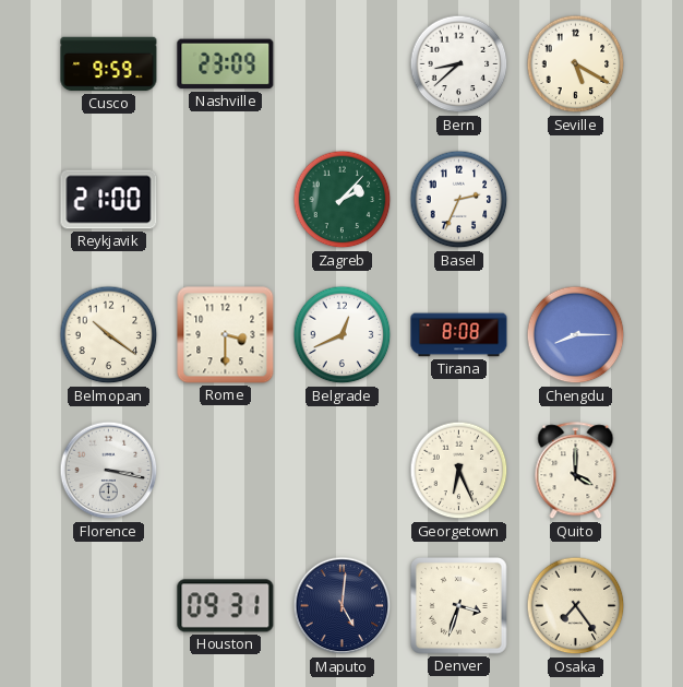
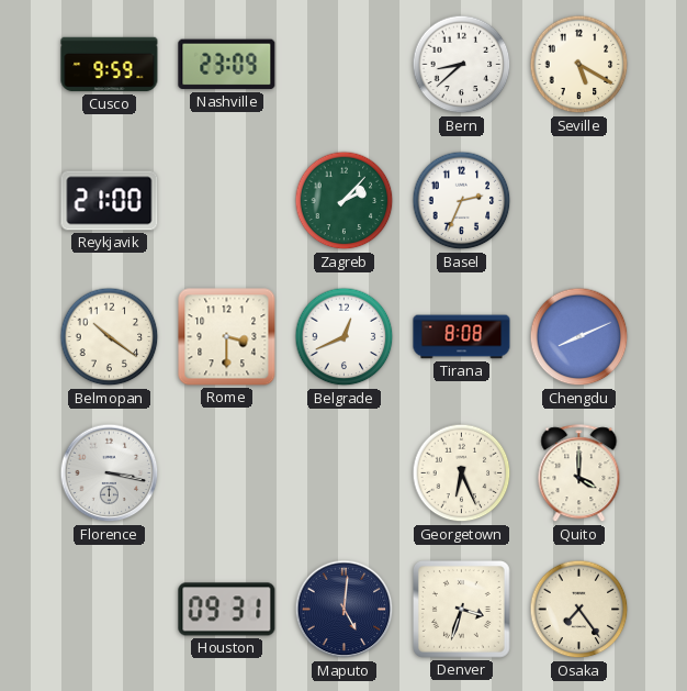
Chengdu: 8:15 -> 8:11 (579, 337)
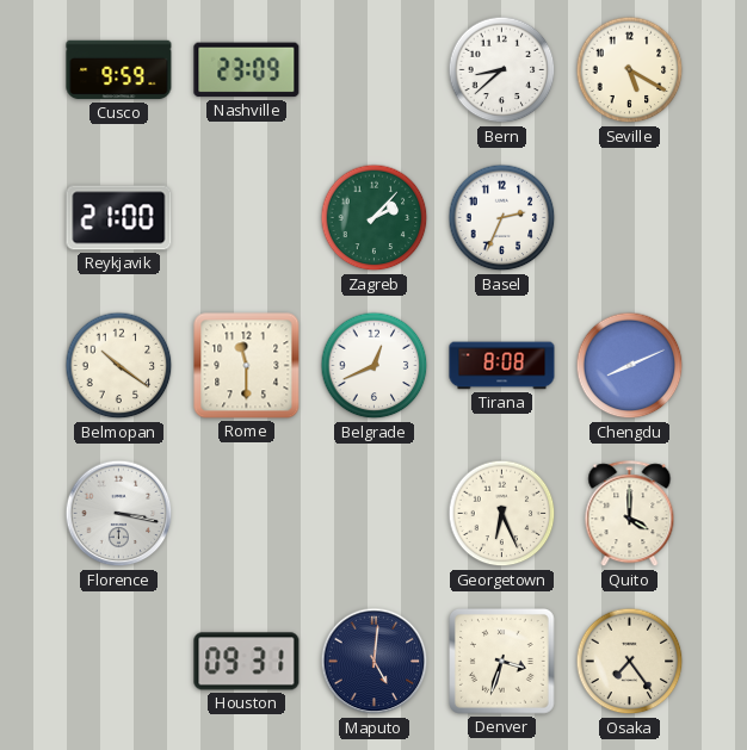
Rome: 3:30 -> 11:30 (247, 366)
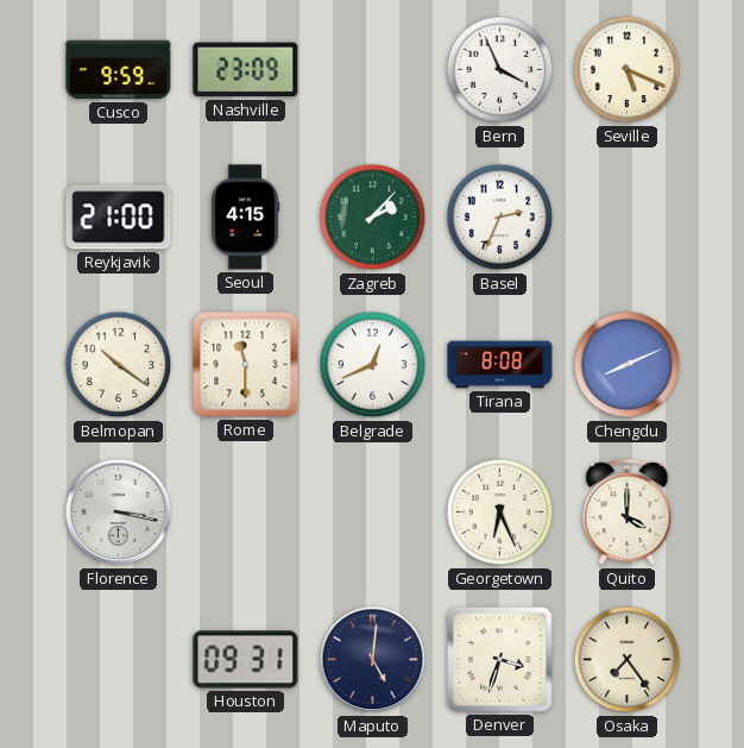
Bern: 8:38 -> 3:56 (500, 70)
Seville: 5:20 -> 5:19 (628, 70)
Seoul: none -> 4:15 (245, 218)
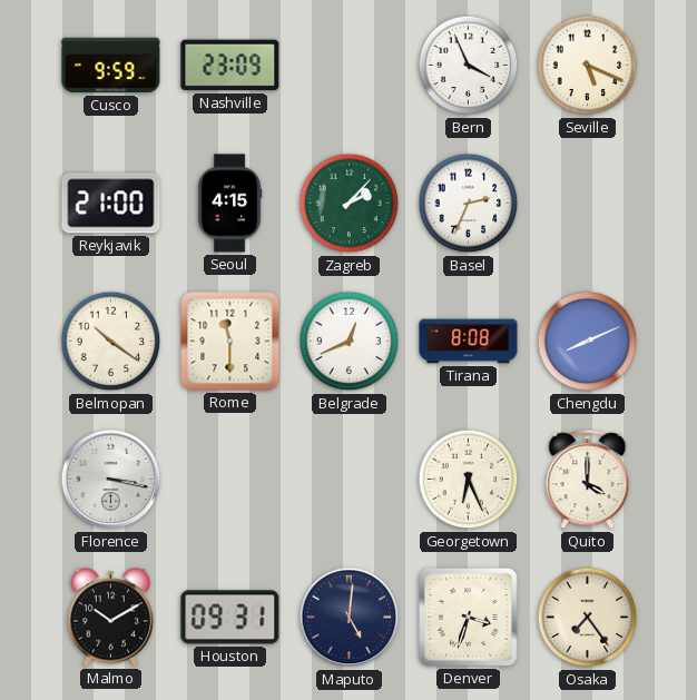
Malmo: none -> 10:10 (110, 618)
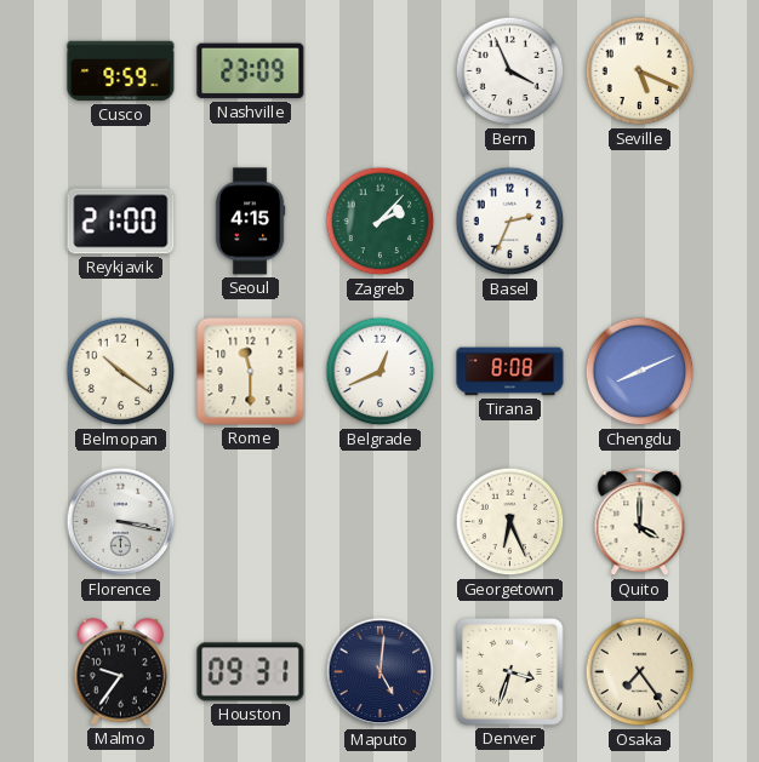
Malmo: 10:10 -> 9:36 (120, 672)
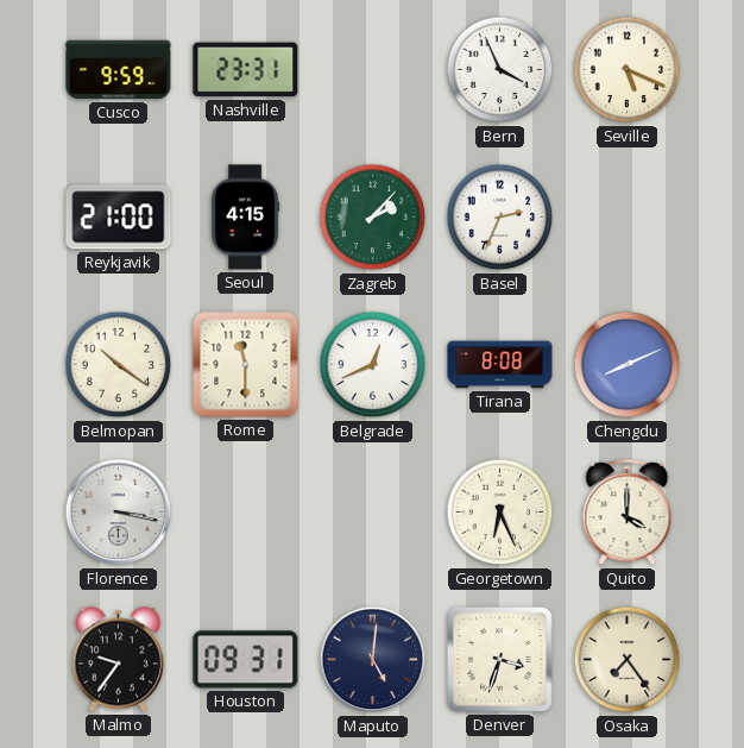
Nashville: 23:09 -> 23:31 (246, 70)
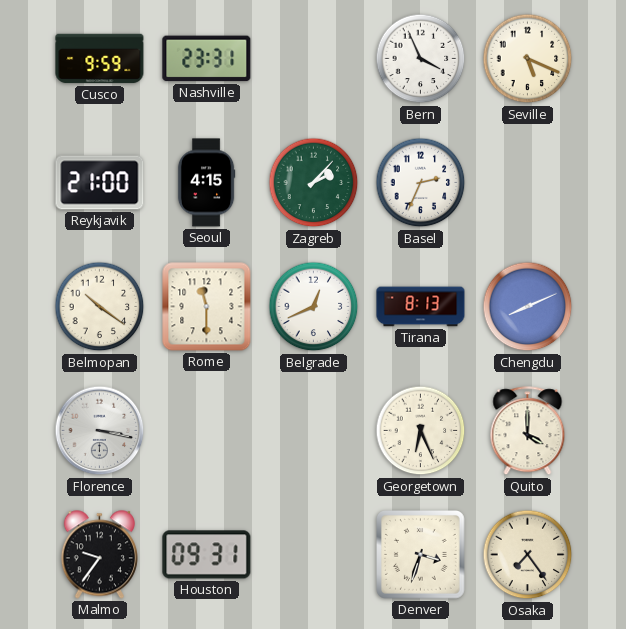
Tirana: 8:08 -> 8:13 (421, 307)
Maputo: 5:01 -> none (373, 660)
